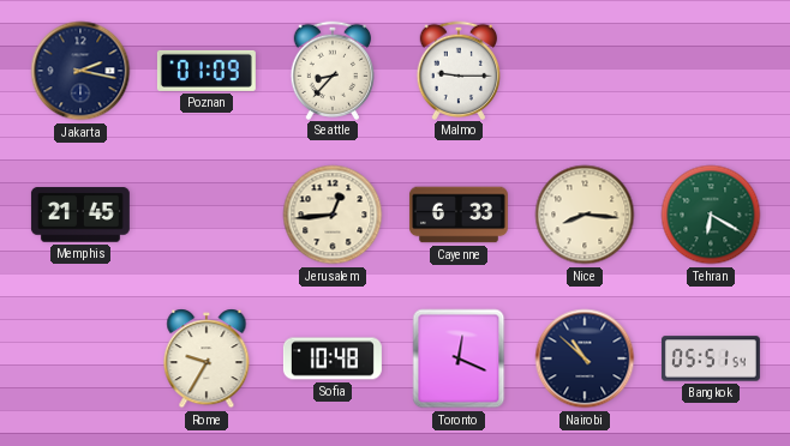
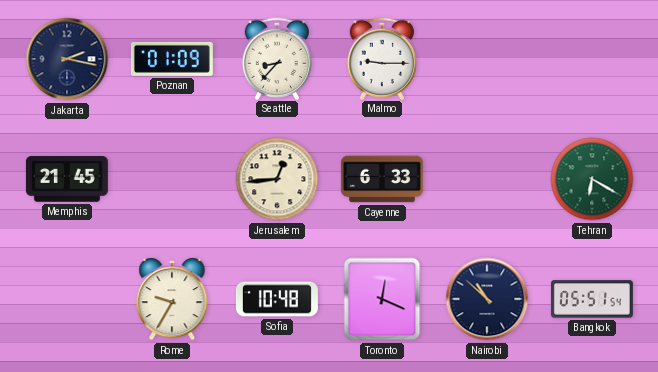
Nice: 8:16 -> none (585, 215)
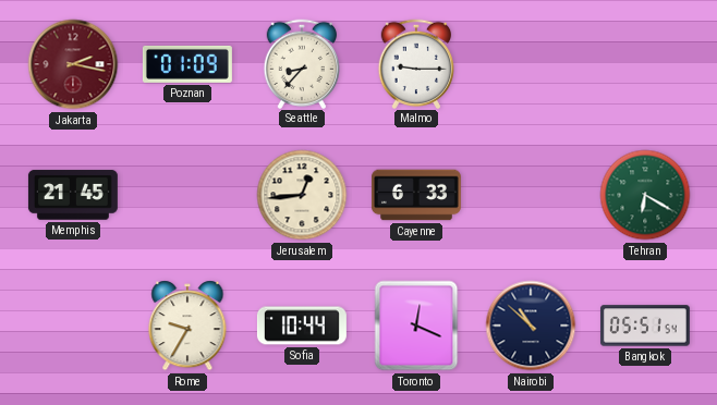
Jakarta dial: navy -> burgundy (73, 64)
Sofia: 10:48 -> 10:44 (302, 326)
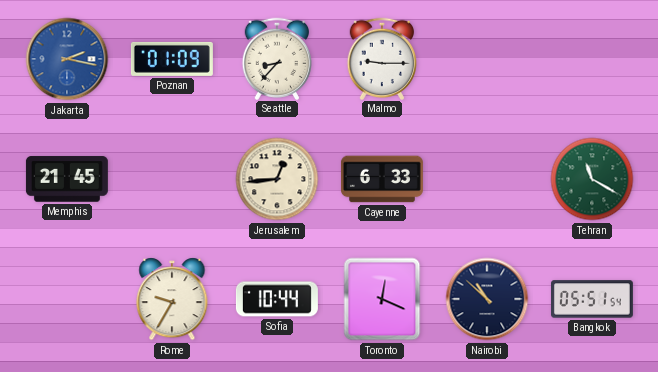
Jakarta dial: burgundy -> blue (67, 59)
Tehran: 6:20 -> 11:20 (592, 179)
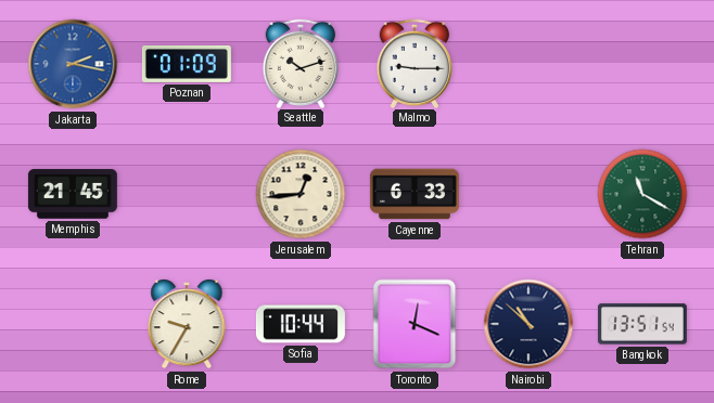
Seattle: 8:37 -> 10:12 (299, 63)
Bangkok: 05:51 -> 13:51 (642, 324)
